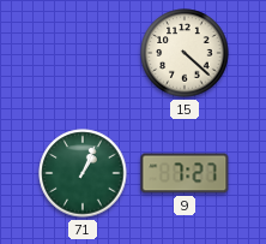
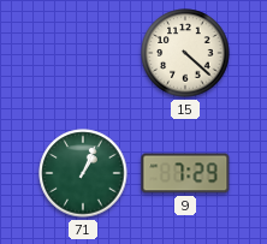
9: 7:27 -> 7:29 (185, 173)
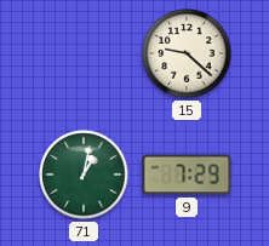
15: 4:22 -> 9:22 (187, 53)
71: 1:04 -> 1:02 (84, 175)
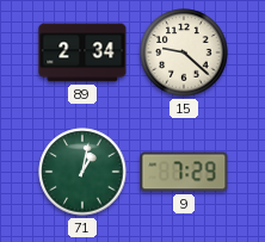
89: none -> 2:34 (82, 52)
